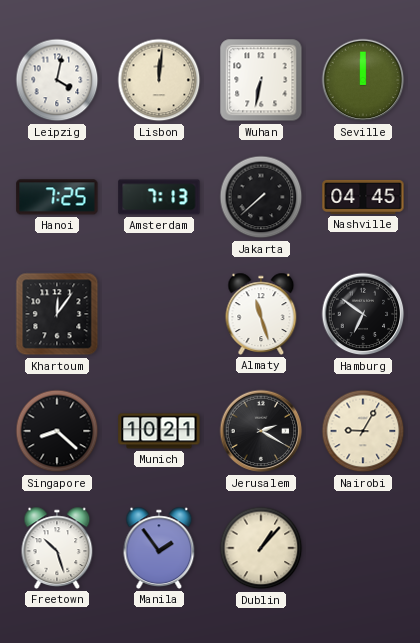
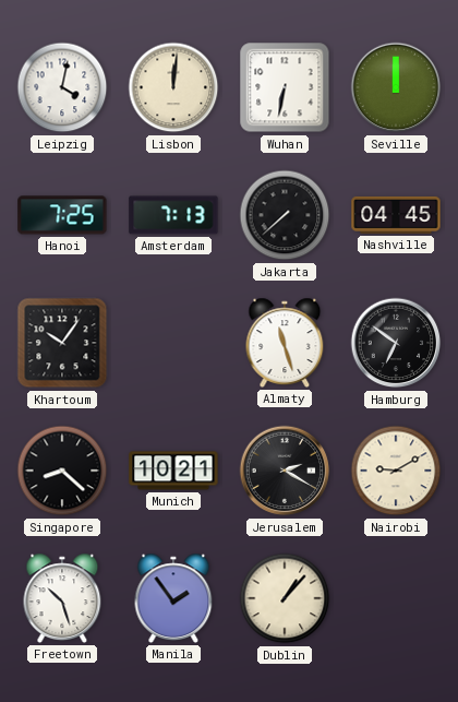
Khartoum: 12:06 -> 10:06 (62, 343)
Nairobi: 9:05 -> 9:10 (396, 471)
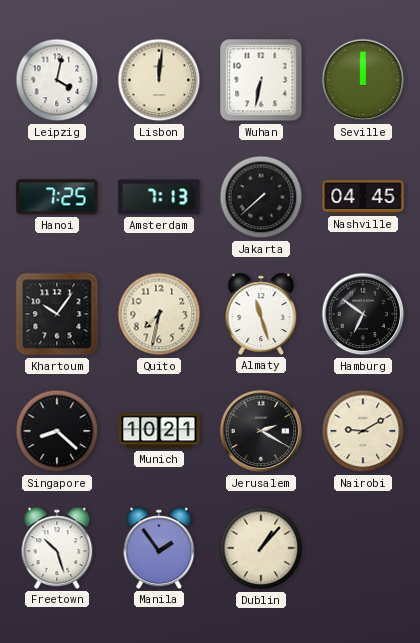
Quito: none -> 7:32 (159, 314)
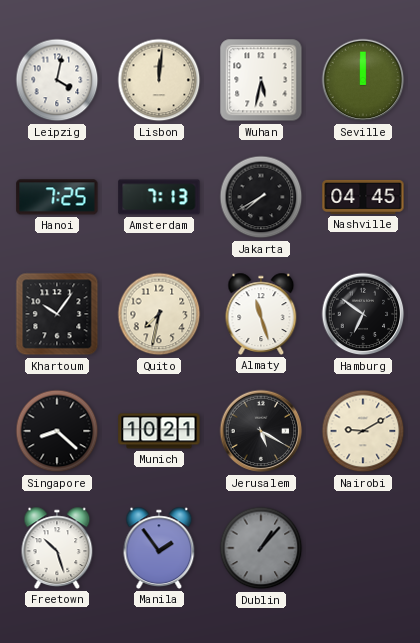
Wuhan: 6:32 -> 5:32 (261, 80)
Jakarta: 7:38 -> 7:40 (261, 197)
Jerusalem: 2:20 -> 5:20 (261, 431)
Dublin dial: cream -> grey (261, 548)
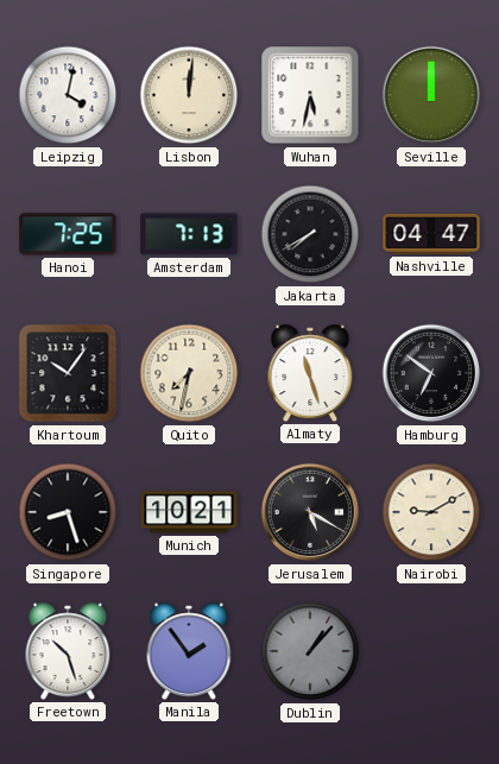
Nashville: 04:45 -> 04:47 (431, 234)
Singapore: 8:22 -> 8:27 (68, 512)
